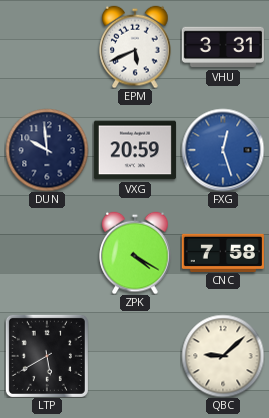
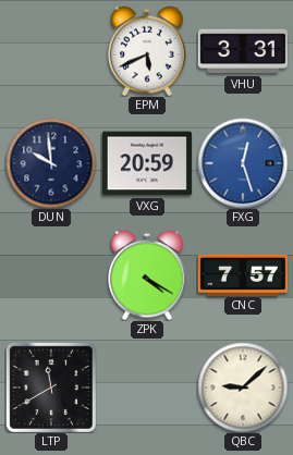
CNC: 7:58 -> 7:57 (243, 274)
LTP: 5:40 -> 11:40 (51, 388)
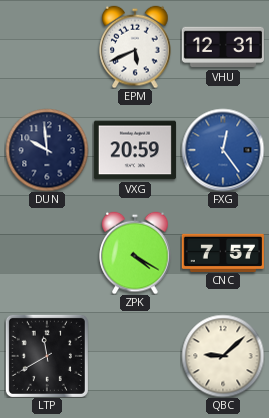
VHU: 3:31 -> 12:31 (223, 47)
FXG: 12:27 -> 12:24 (223, 150)
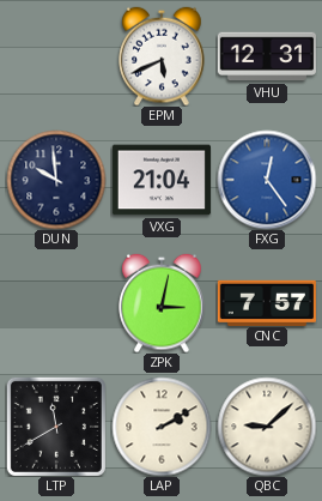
VXG: 20:59 -> 21:04 (162, 180)
ZPK: 4:20 -> 3:02 (162, 303)
LAP: none -> 2:10 (162, 427)
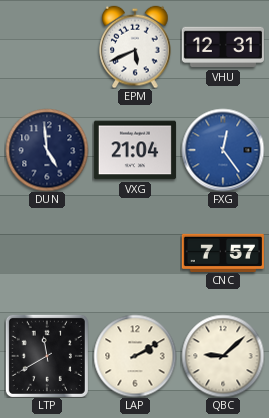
DUN: 9:59 -> 4:59 (47, 150)
ZPK: 3:02 -> none (162, 303)
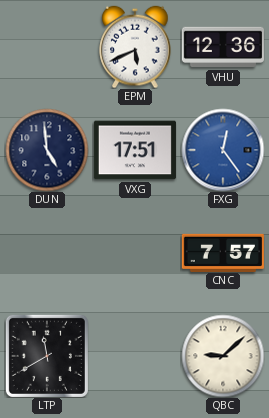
VHU: 12:31 -> 12:36 (223, 47)
VXG: 21:04 -> 17:51 (135, 150)
LAP: 2:10 -> none (135, 356)
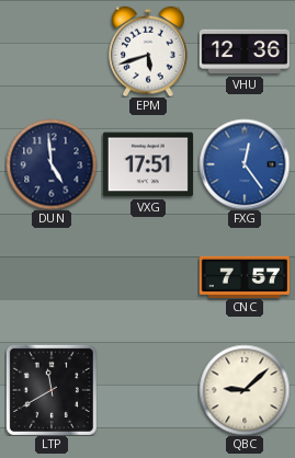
EPM: 5:41 -> 5:42 (148, 51)
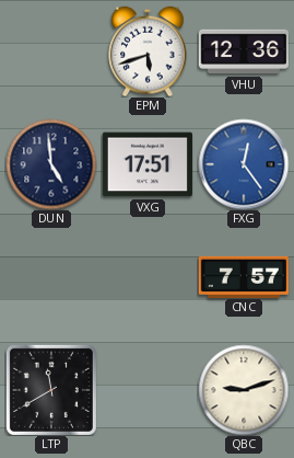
QBC: 9:08 -> 9:12 (244, 390)
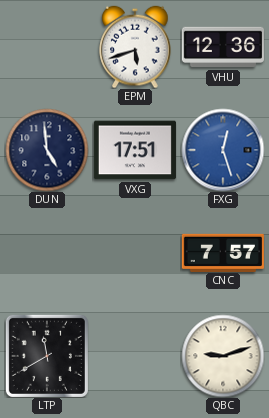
FXG: 12:24 -> 12:27 (223, 150)
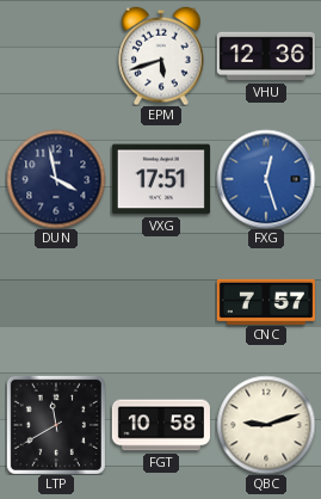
DUN: 4:59 -> 3:58 (56, 179)
FGT: none -> 10:58 (161, 425)
